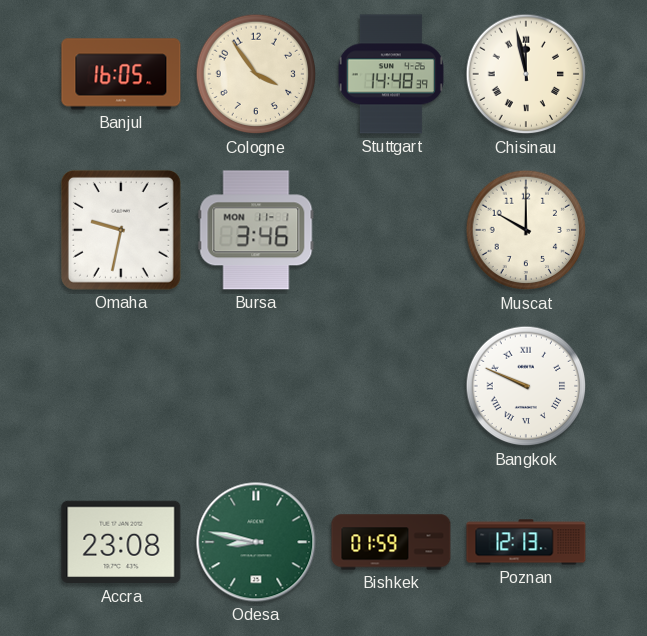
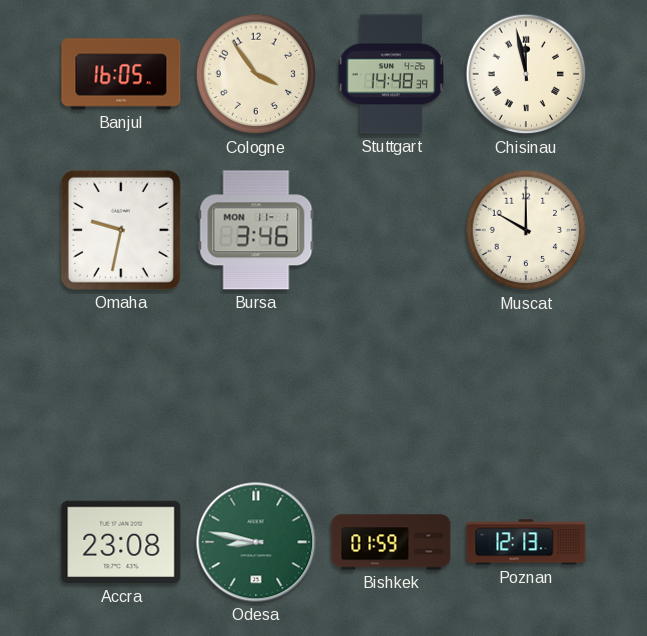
Bangkok: 9:49 -> none (526, 386)
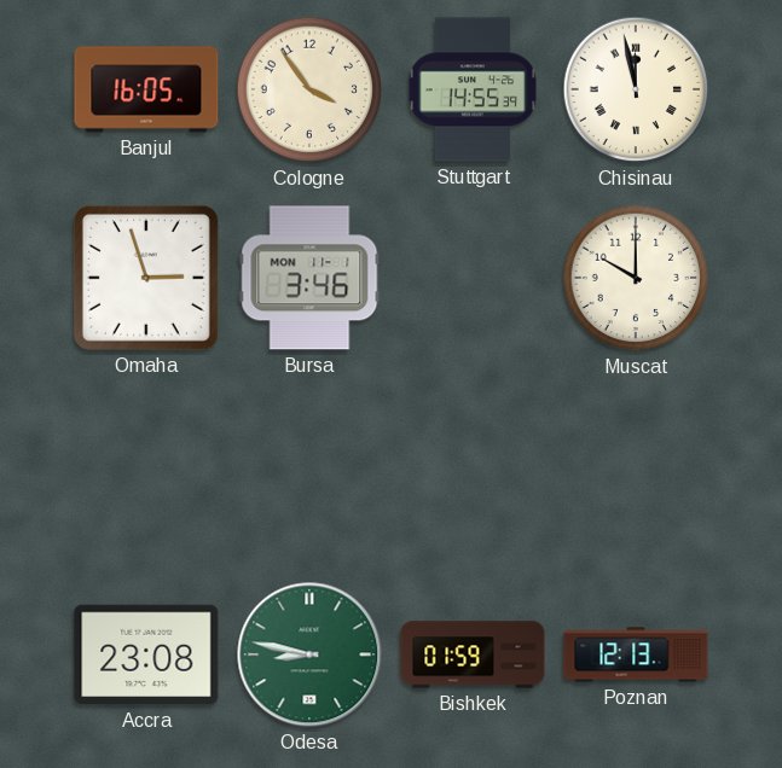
Stuttgart: 14:48 -> 14:55 (473, 89)
Omaha: 9:32 -> 2:57 (146, 278)
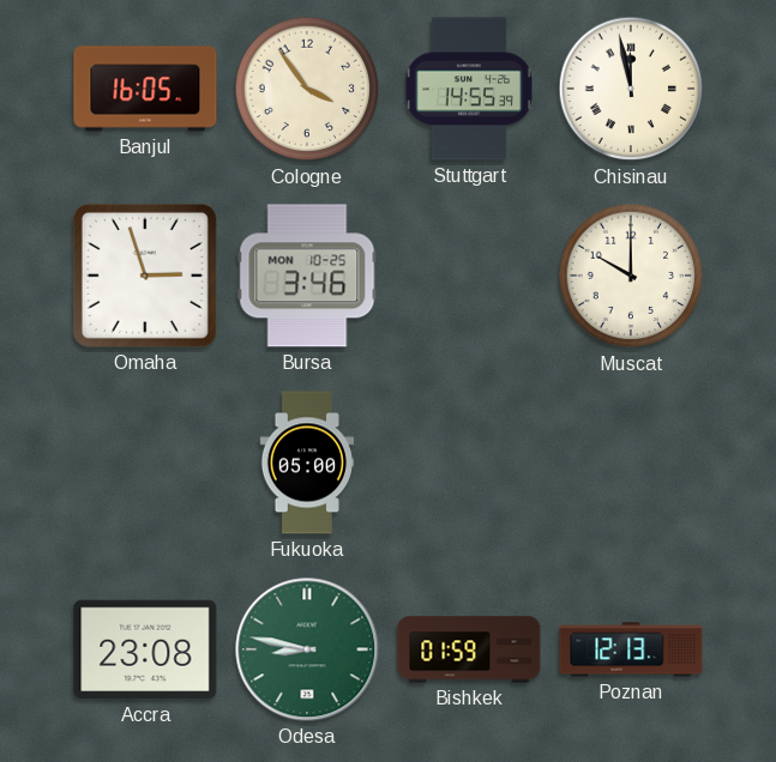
Bursa date: MON 11-1 -> MON 10-25 (307, 276)
Fukuoka: none -> 05:00 (306, 462)
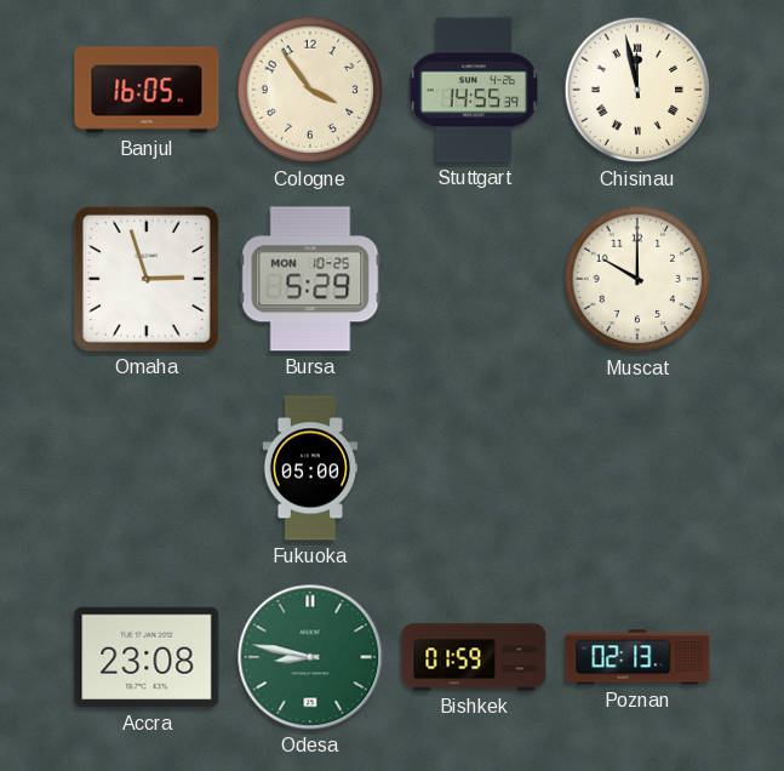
Bursa: 3:46 -> 5:29 (310, 279)
Poznan: 12:13 -> 02:13 (637, 657)
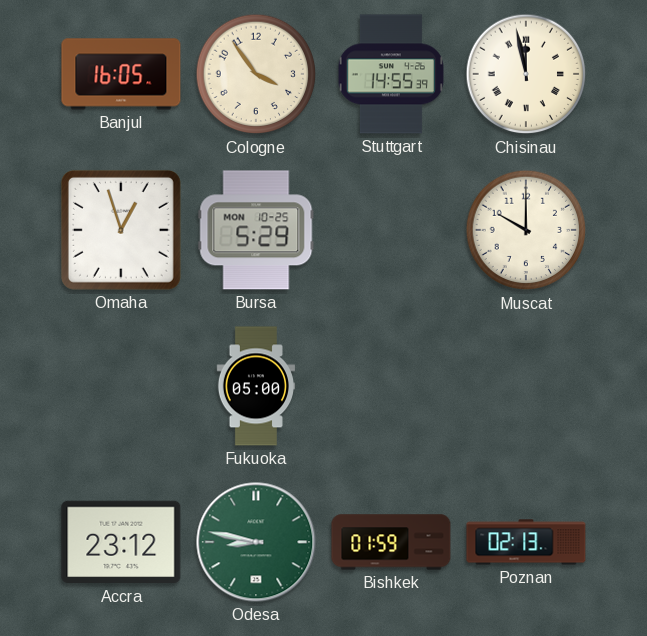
Omaha: 2:57 -> 12:57 (121, 230)
Accra: 23:08 -> 23:12 (121, 542)
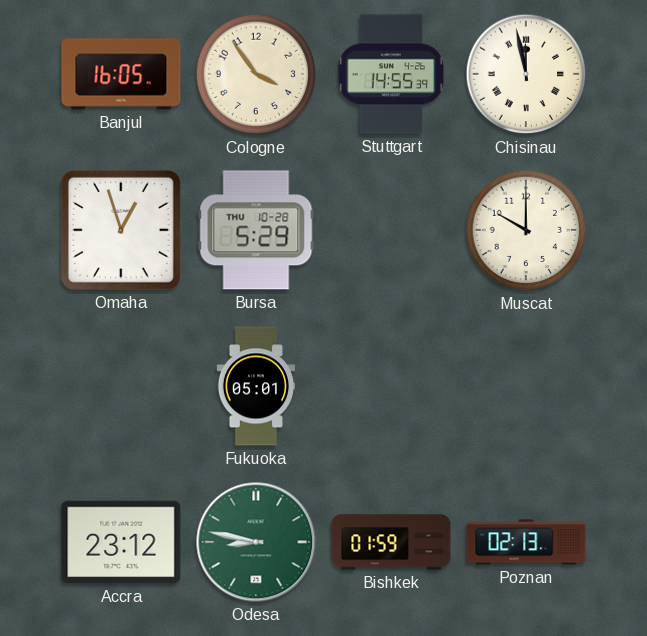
Bursa date: MON 10-25 -> THU 10-28 (256, 230)
Fukuoka: 05:00 -> 05:01 (255, 386)
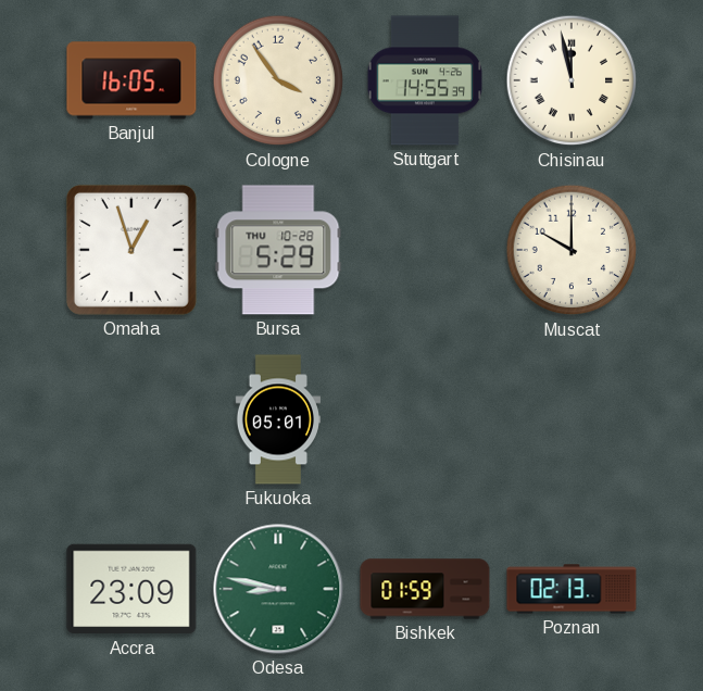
Accra: 23:12 -> 23:09 (131, 589)
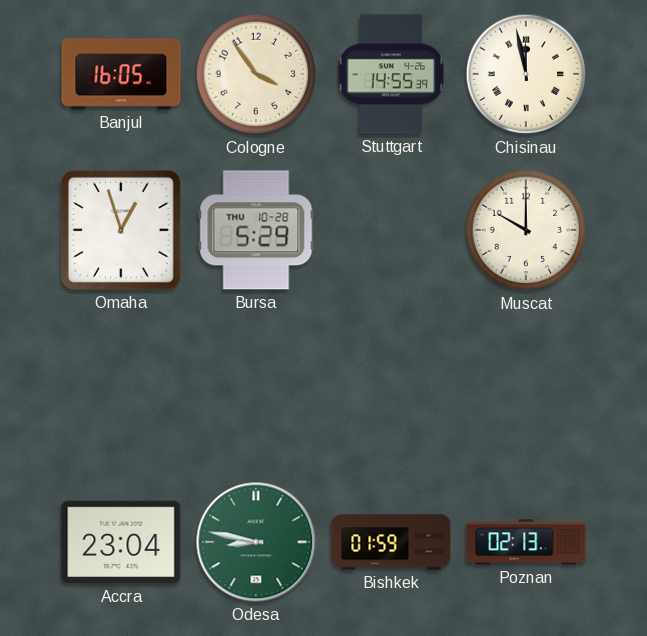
Fukuoka: 05:01 -> none (277, 419)
Accra: 23:09 -> 23:04 (121, 542)
